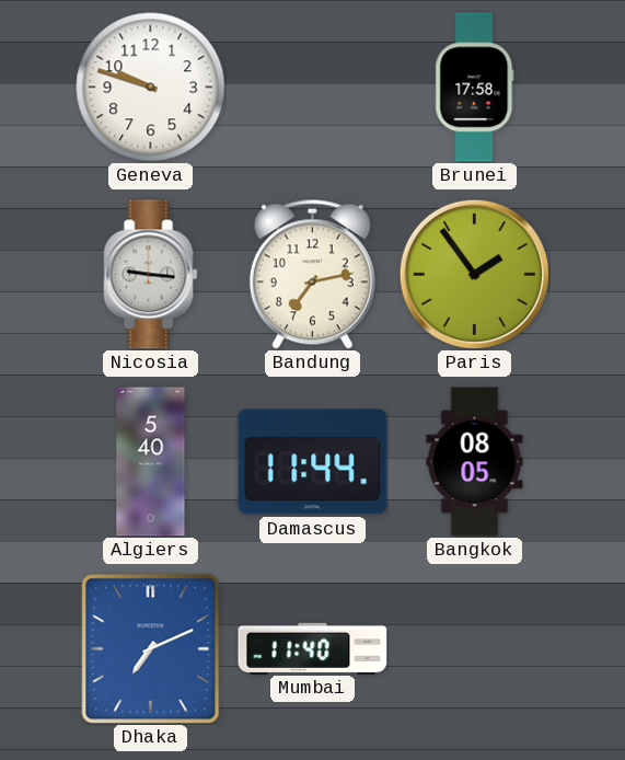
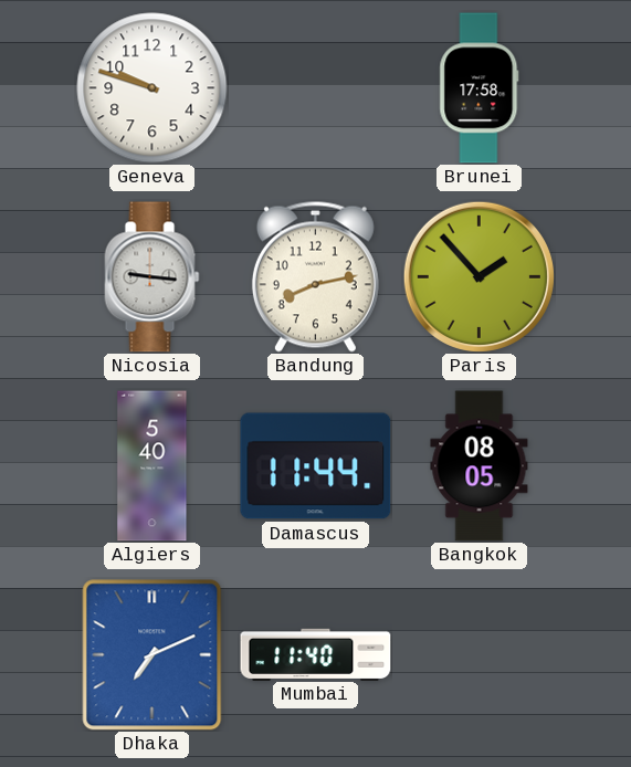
Bandung: 7:13 -> 8:13 (315, 276)
Paris: 1:54 -> 1:53 (478, 276)
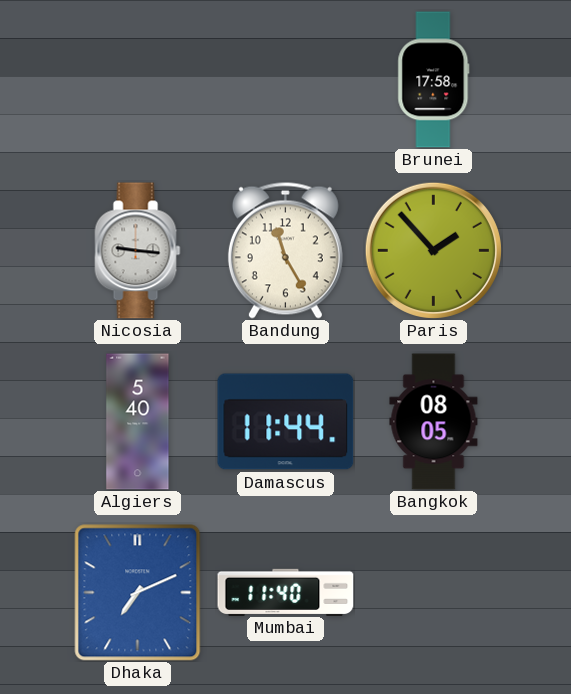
Geneva: 9:48 -> none (153, 88)
Bandung: 8:13 -> 11:25 (285, 250)
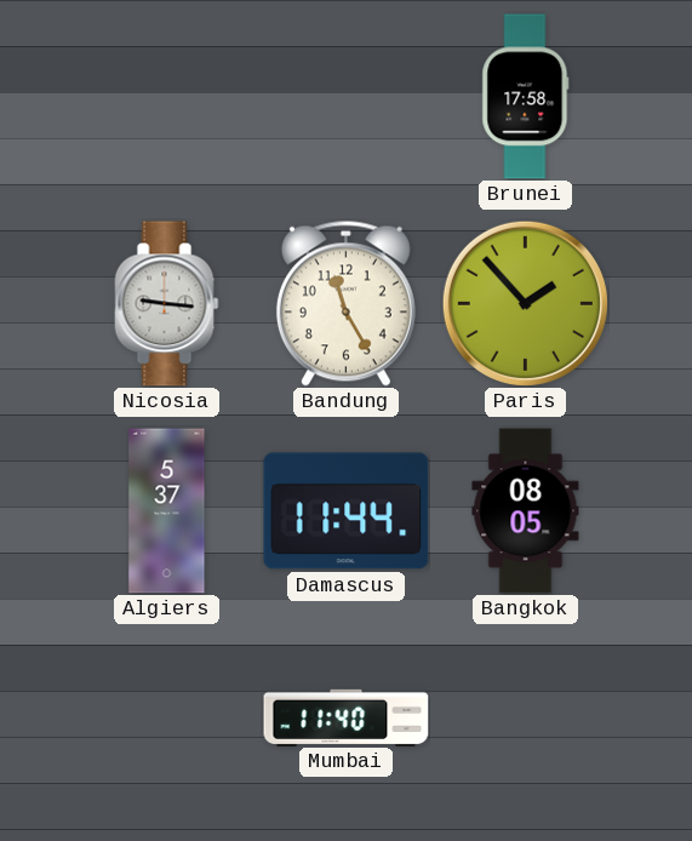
Algiers: 5:40 -> 5:37 (167, 511)
Dhaka: 7:11 -> none (138, 593)
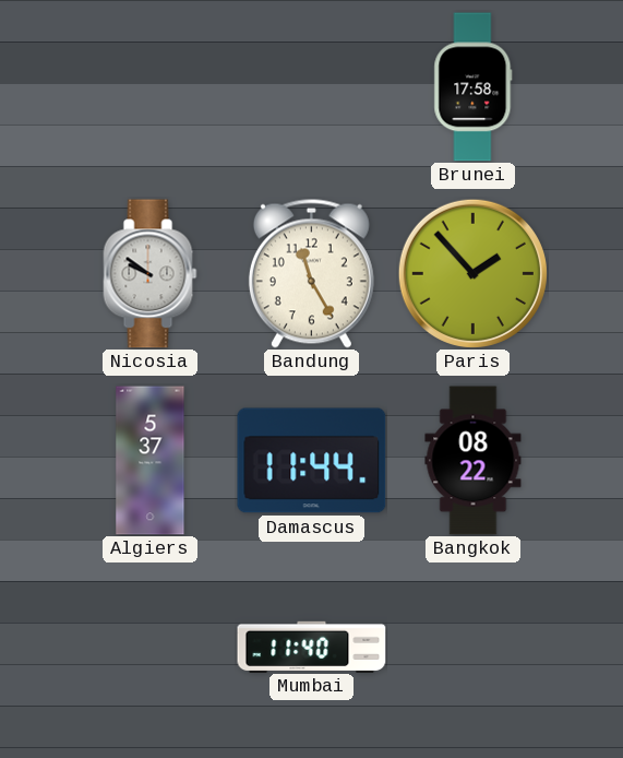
Nicosia: 9:16 -> 9:51 (151, 274)
Bangkok: 08:05 -> 08:22 (474, 461)
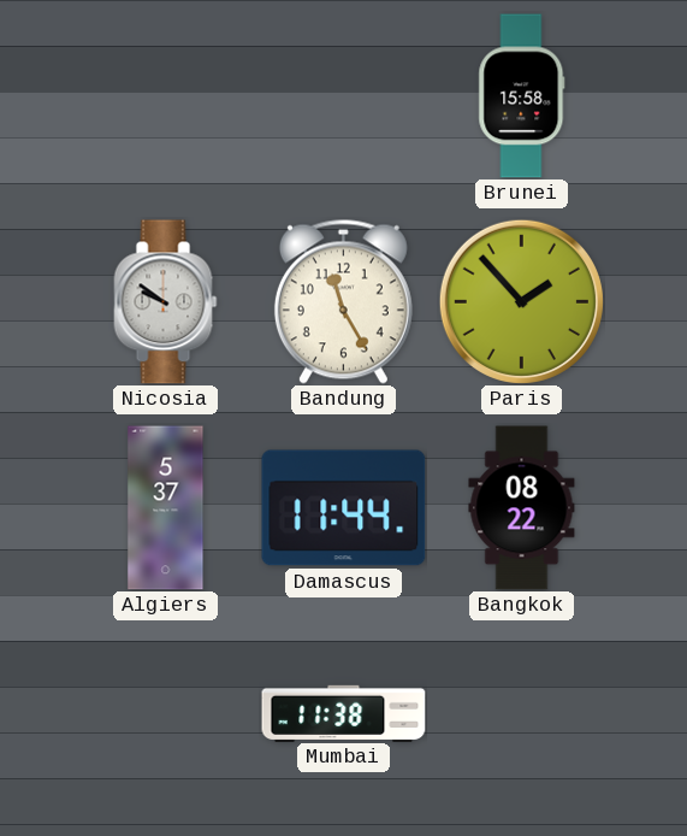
Brunei: 17:58 -> 15:58 (522, 96)
Mumbai: 11:40 -> 11:38 (344, 713)
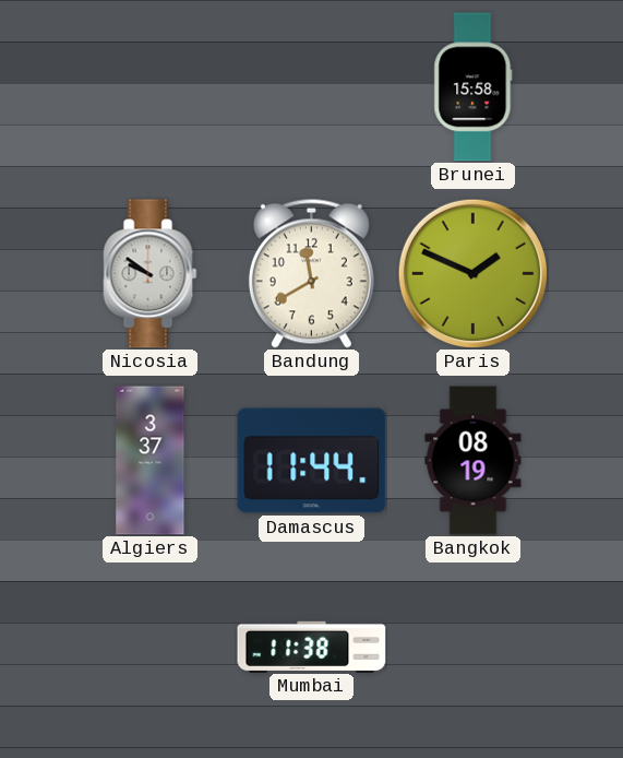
Bandung: 11:25 -> 11:40 (311, 273)
Paris: 1:53 -> 1:49 (472, 273)
Algiers: 5:37 -> 3:37 (151, 461)
Bangkok: 08:22 -> 08:19 (474, 461)
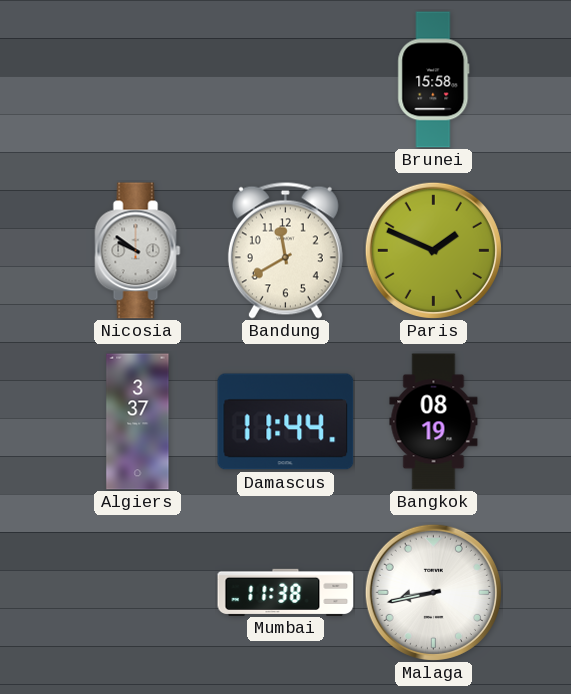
Malaga: none -> 8:43 (433, 592)
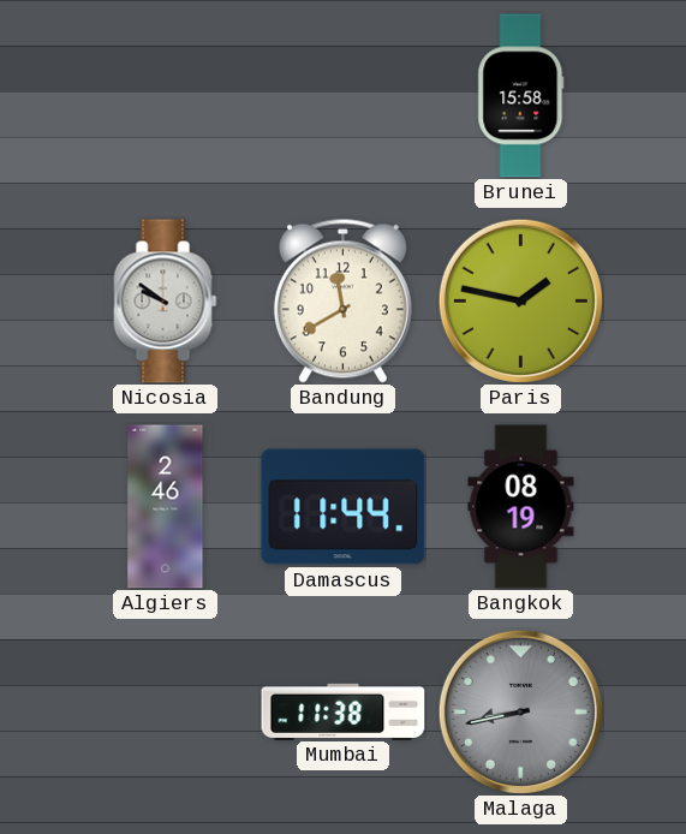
Paris: 1:49 -> 1:47 (520, 300)
Algiers: 3:37 -> 2:46 (166, 507)
Malaga dial: white -> grey (520, 711)
